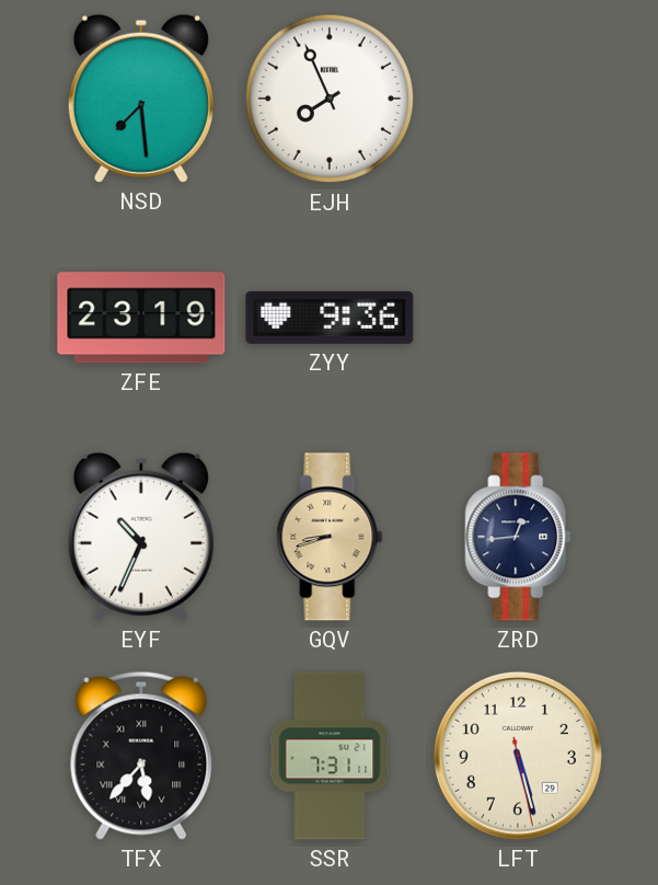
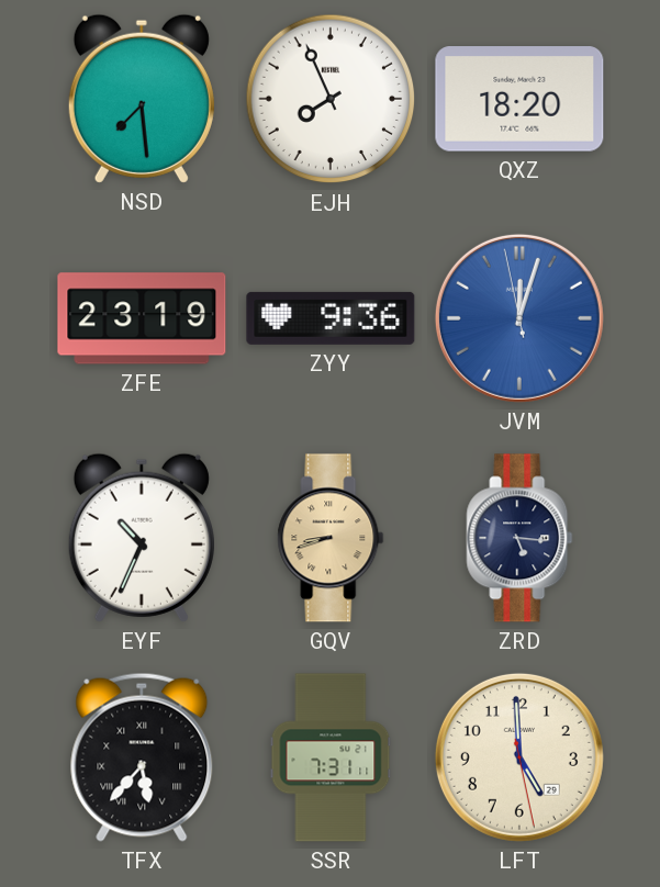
QXZ: none -> 18:20 (519, 99)
JVM: none -> 12:02 (519, 318)
ZRD: 12:44 -> 5:16 (519, 538)
LFT: 5:27 -> 4:59 (519, 757)
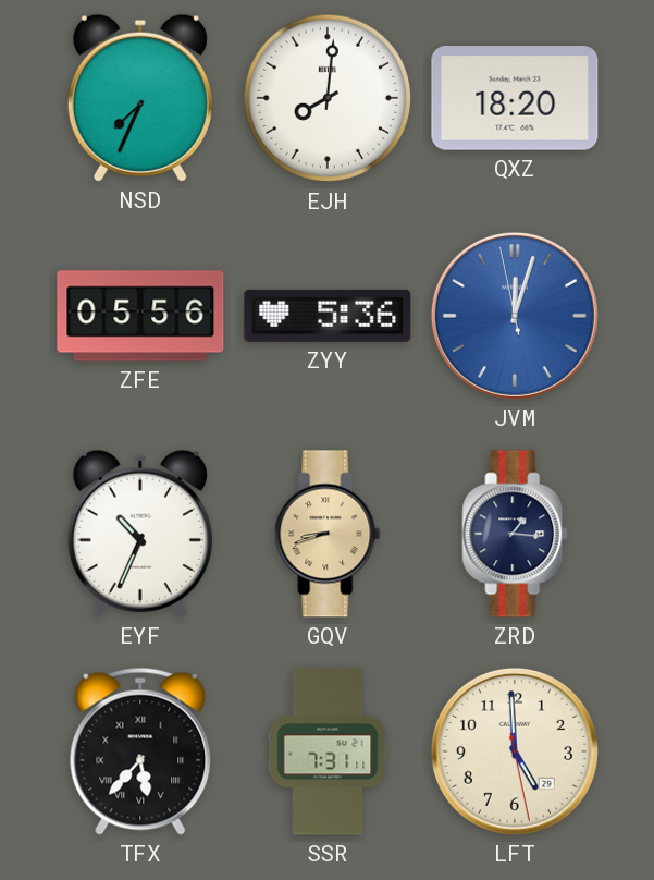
NSD: 7:29 -> 7:34 (140, 98)
EJH: 7:56 -> 8:01 (328, 98)
ZFE: 23:19 -> 05:56 (140, 316)
ZYY: 9:36 -> 5:36 (328, 316)
ZRD: 5:16 -> 1:16 (515, 534)
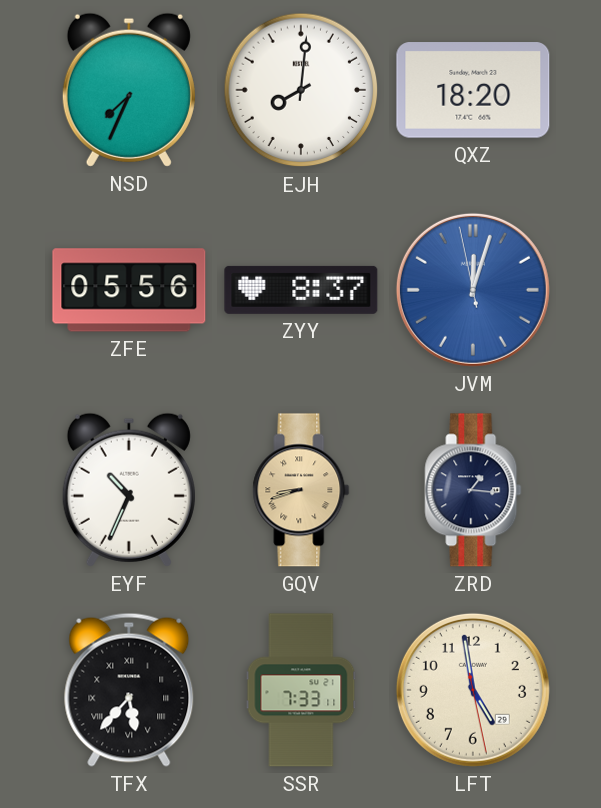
ZYY: 5:36 -> 8:37 (301, 290)
SSR: 7:31 -> 7:33 (301, 690)
LFT: 4:59 -> 4:58 (473, 690)
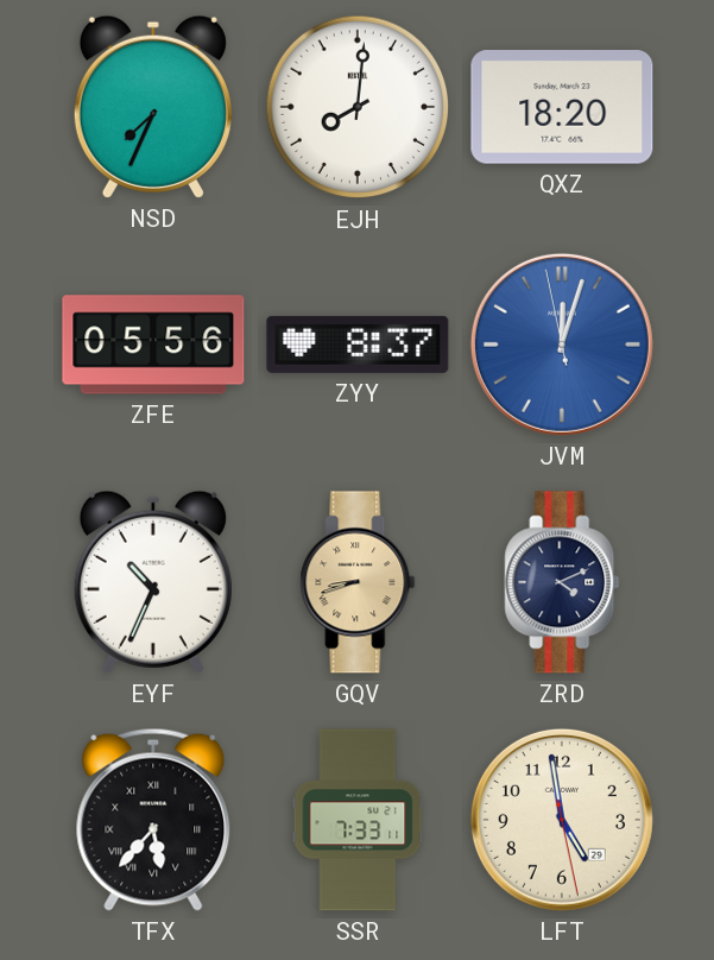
ZRD: 1:16 -> 4:11 (562, 582)
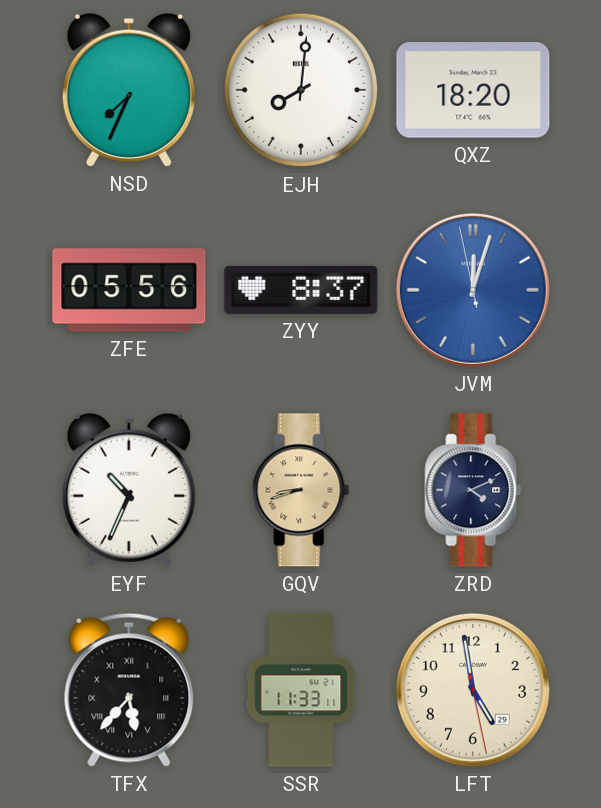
SSR: 7:33 -> 11:33 (301, 690)
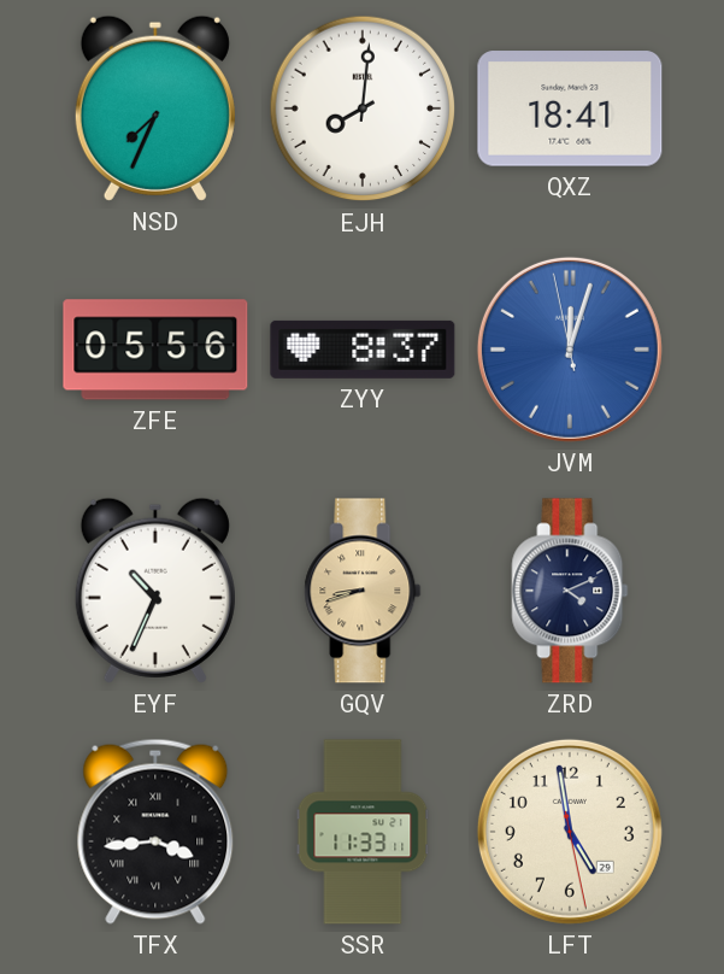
QXZ: 18:20 -> 18:41 (570, 108)
TFX: 5:37 -> 3:44 (155, 832)
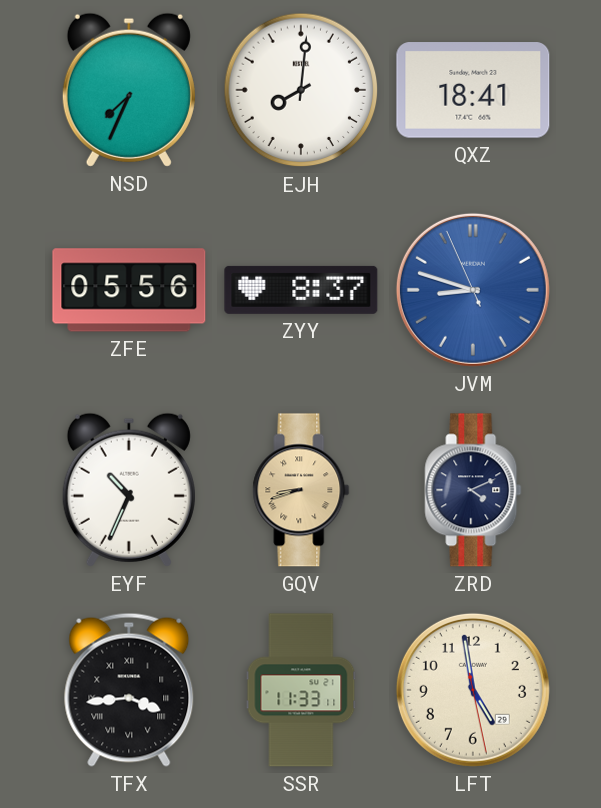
JVM: 12:02 -> 8:47 (473, 290)
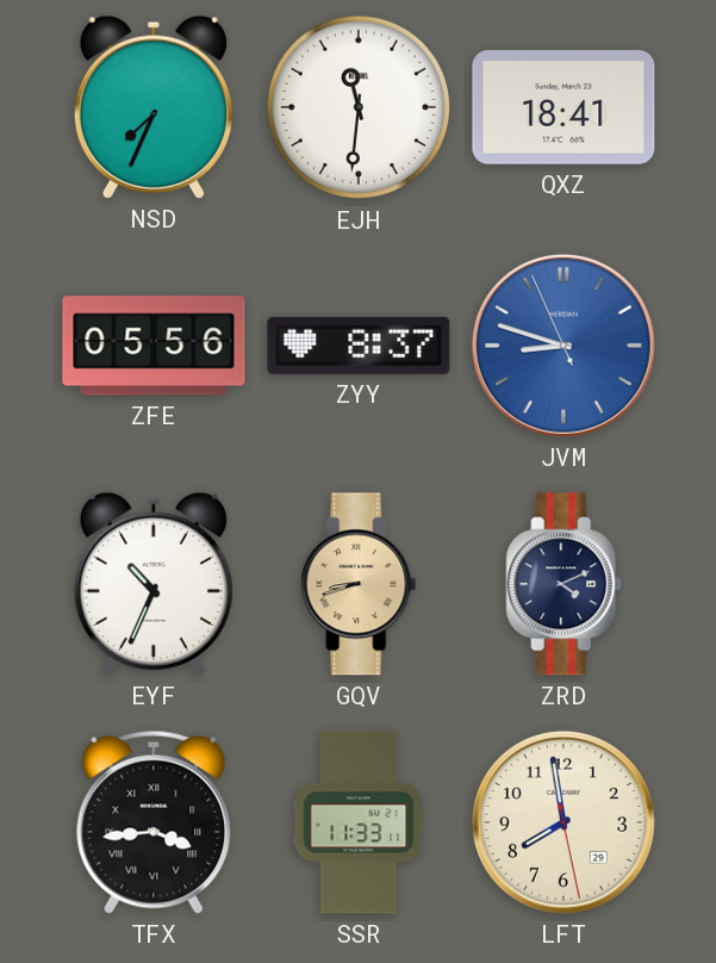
EJH: 8:01 -> 11:31 (359, 107)
LFT: 4:58 -> 7:58 (564, 822)
